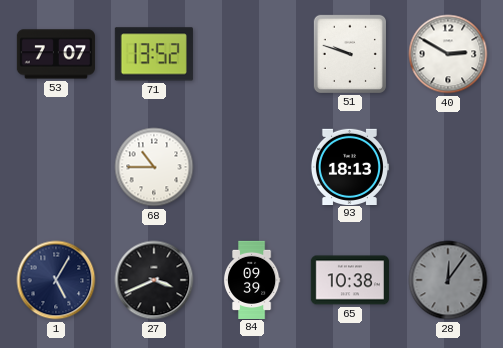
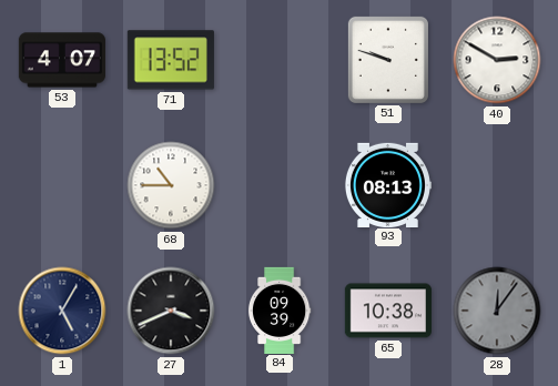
53: 7:07 -> 4:07 (62, 60)
93: 18:13 -> 08:13 (387, 184)
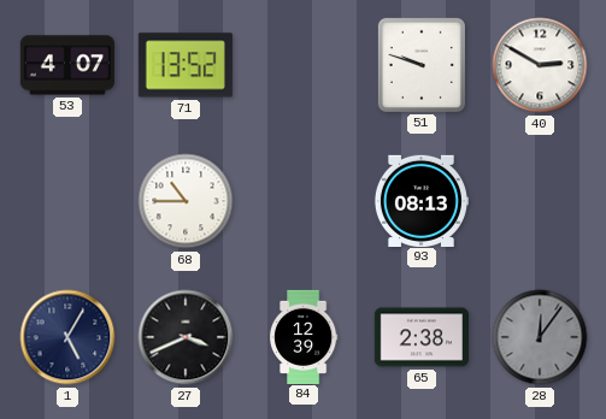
84: 09:39 -> 12:39 (304, 336)
65: 10:38 -> 2:38 (420, 337)
